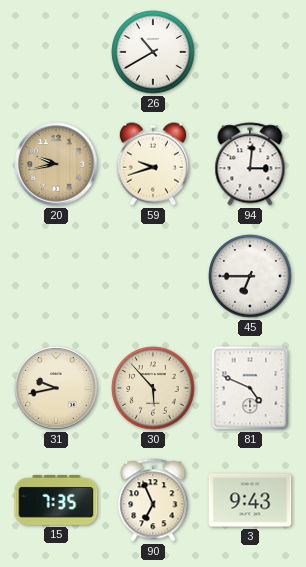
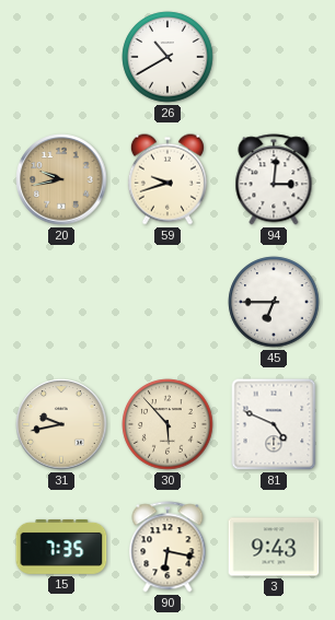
90: 6:56 -> 6:17 (168, 547)
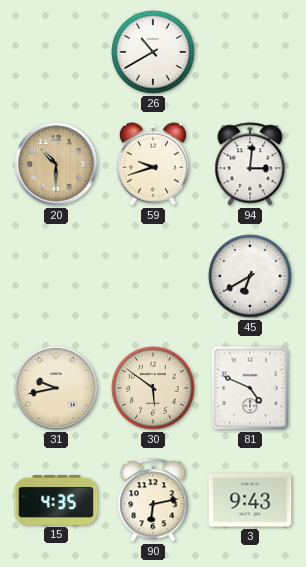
20: 9:43 -> 10:30 (56, 164)
45: 6:45 -> 6:40 (250, 276)
30: 5:53 -> 5:51 (153, 388)
15: 7:35 -> 4:35 (56, 500)
90: 6:17 -> 6:13 (153, 500)
